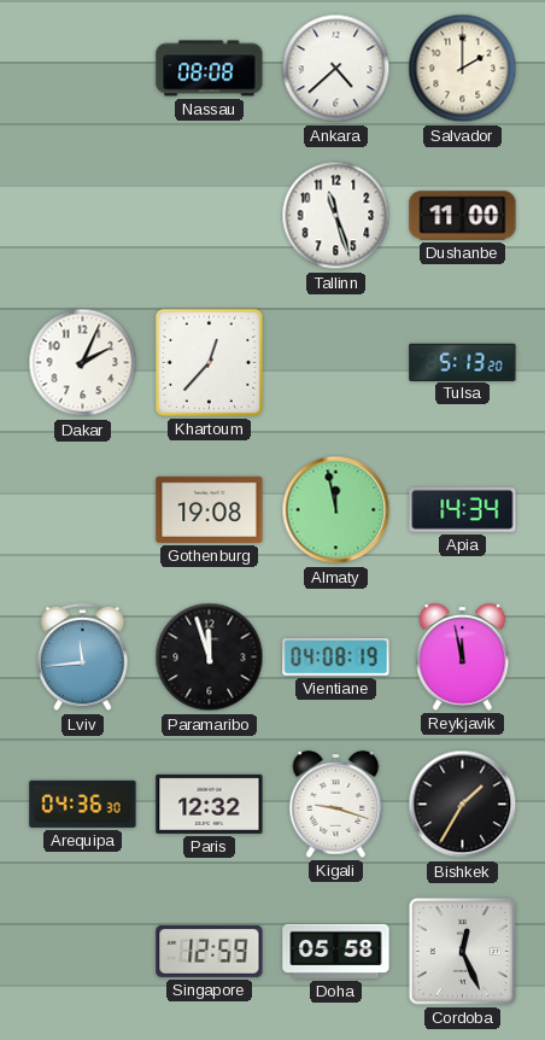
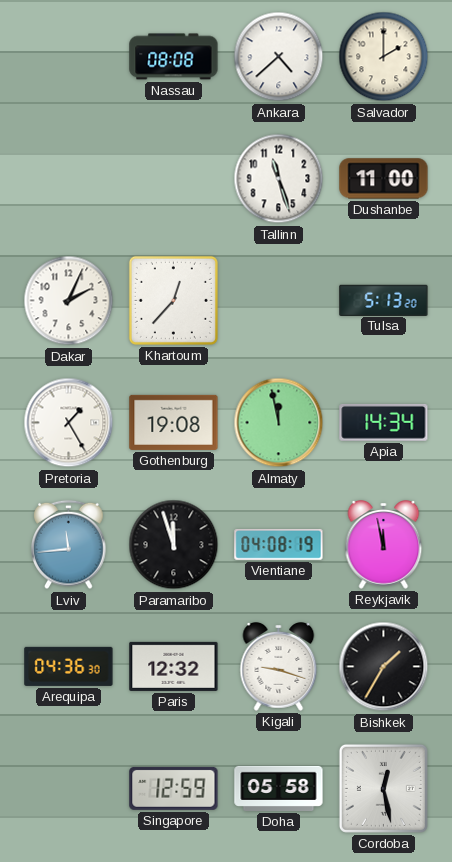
Pretoria: none -> 1:25 (69, 423)
Cordoba: 12:26 -> 12:28 (383, 788)
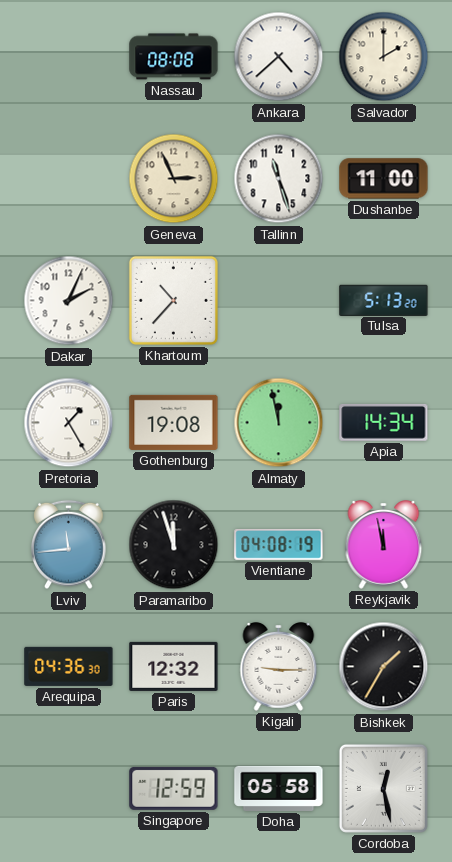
Geneva: none -> 2:56 (174, 179)
Khartoum: 12:37 -> 10:37 (173, 300)
Kigali: 9:18 -> 9:15 (279, 667)
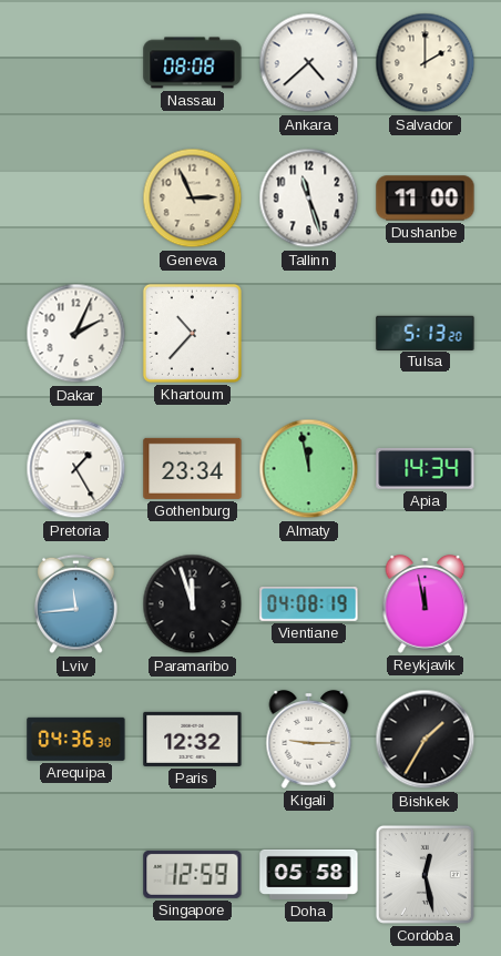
Gothenburg: 19:08 -> 23:34 (193, 468)
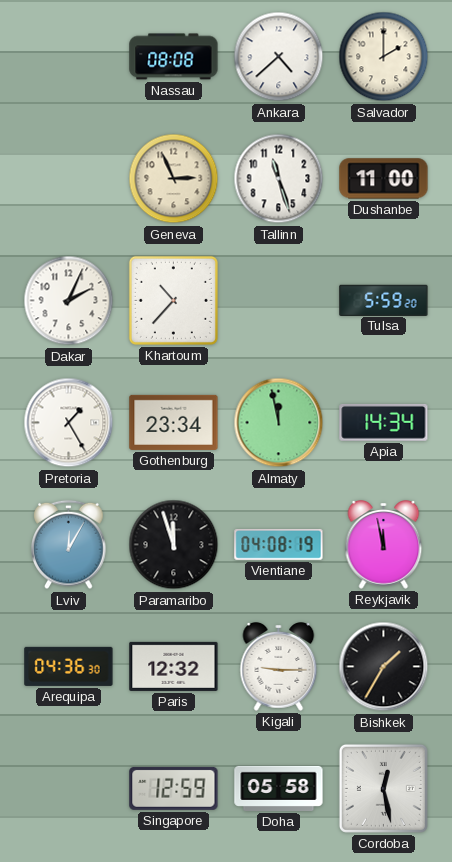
Tulsa: 5:13 -> 5:59 (384, 300)
Lviv: 11:44 -> 12:05 (69, 545)
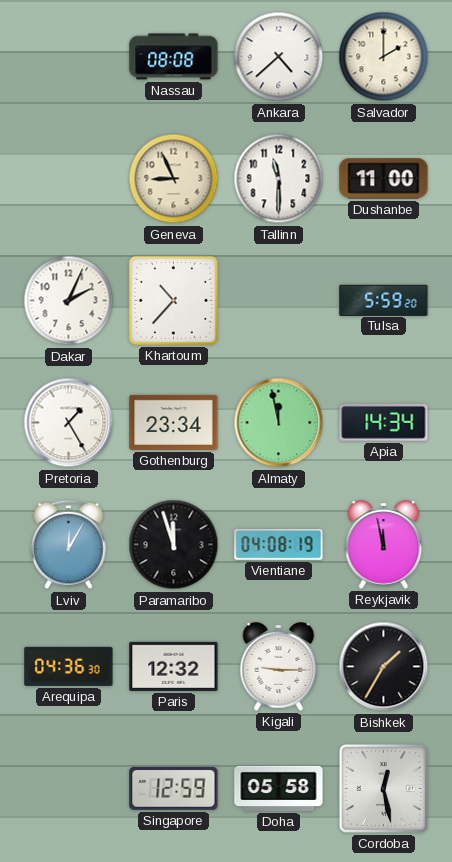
Geneva: 2:56 -> 8:56 (174, 179)
Tallinn: 11:27 -> 11:30 (279, 179)
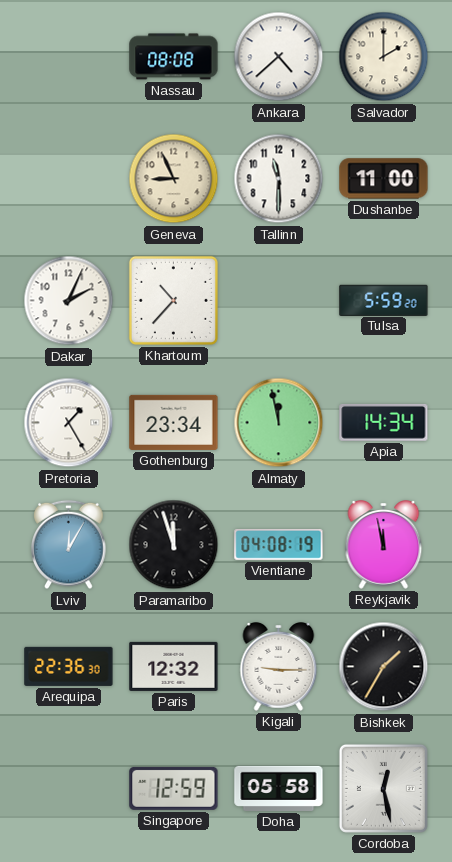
Arequipa: 04:36 -> 22:36 (69, 666)
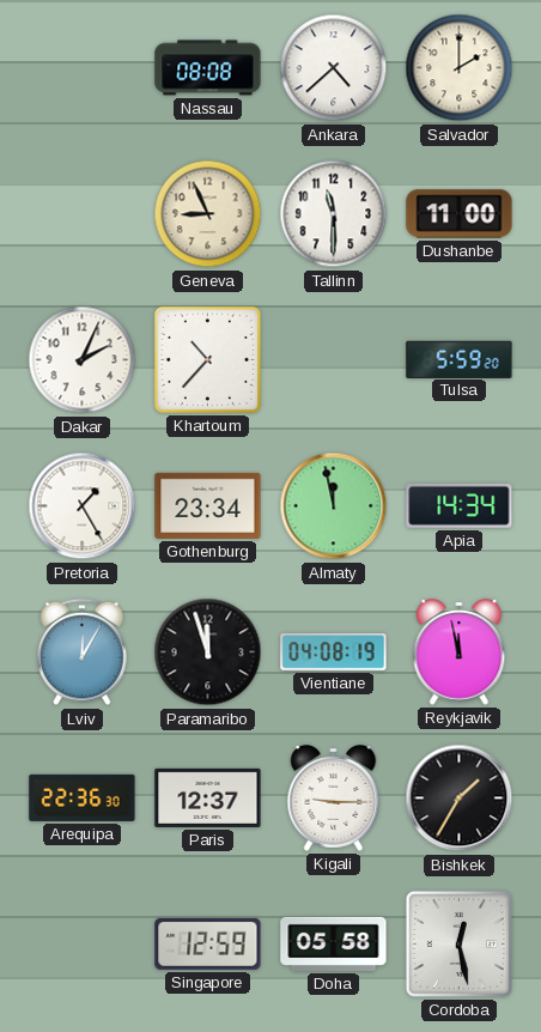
Paris: 12:32 -> 12:37 (208, 797)
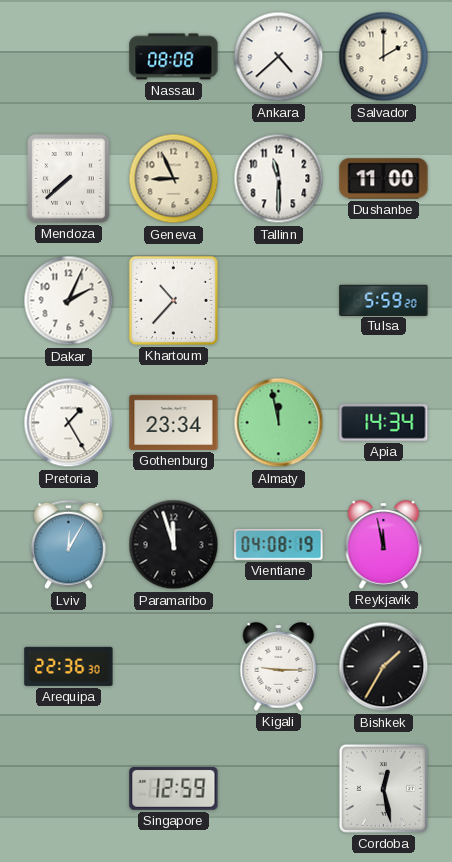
Mendoza: none -> 7:38 (69, 179)
Paris: 12:37 -> none (208, 797)
Doha: 05:58 -> none (334, 943)
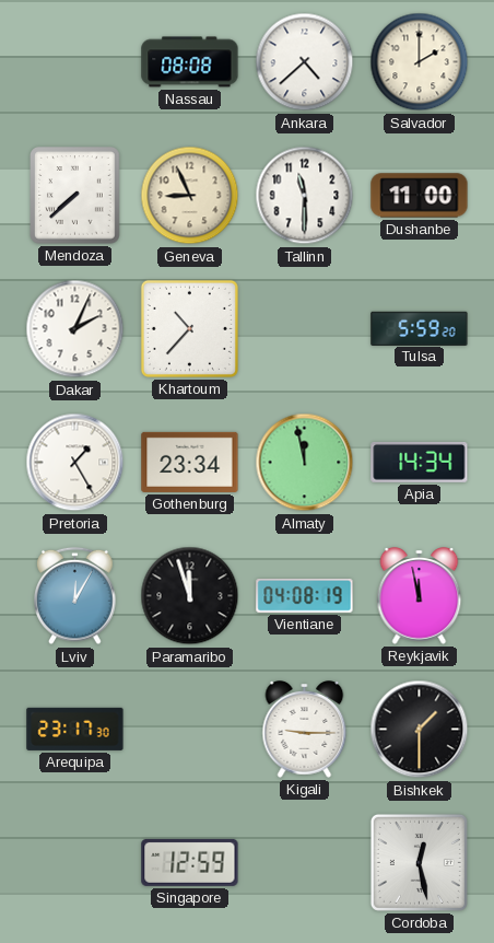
Arequipa: 22:36 -> 23:17 (75, 729)
Bishkek: 1:35 -> 1:30 (420, 730)
